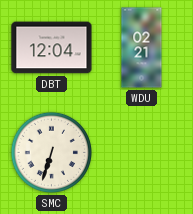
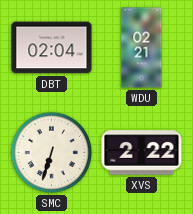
DBT: 12:04 -> 02:04 (52, 48)
XVS: none -> 2:22 (142, 153)
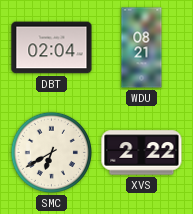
WDU: 02:21 -> 08:21 (142, 48)
SMC: 6:33 -> 6:40 (51, 152)
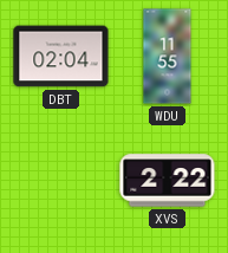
WDU: 08:21 -> 11:55 (168, 57)
SMC: 6:40 -> none (51, 152)
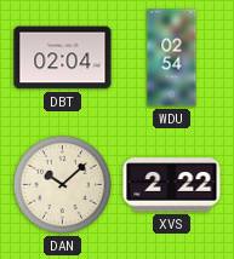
WDU: 11:55 -> 02:54 (172, 58)
DAN: none -> 10:08 (62, 184)
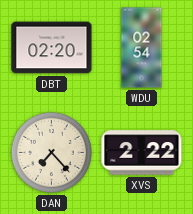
DBT: 02:04 -> 02:20 (52, 48)
DAN: 10:08 -> 7:23 (51, 152)
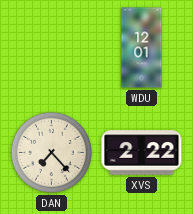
DBT: 02:20 -> none (52, 48)
WDU: 02:54 -> 12:01 (142, 48)
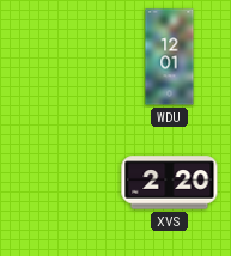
DAN: 7:23 -> none (51, 152)
XVS: 2:22 -> 2:20 (170, 183)
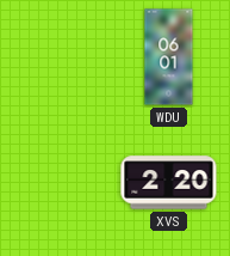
WDU: 12:01 -> 06:01 (169, 57)
